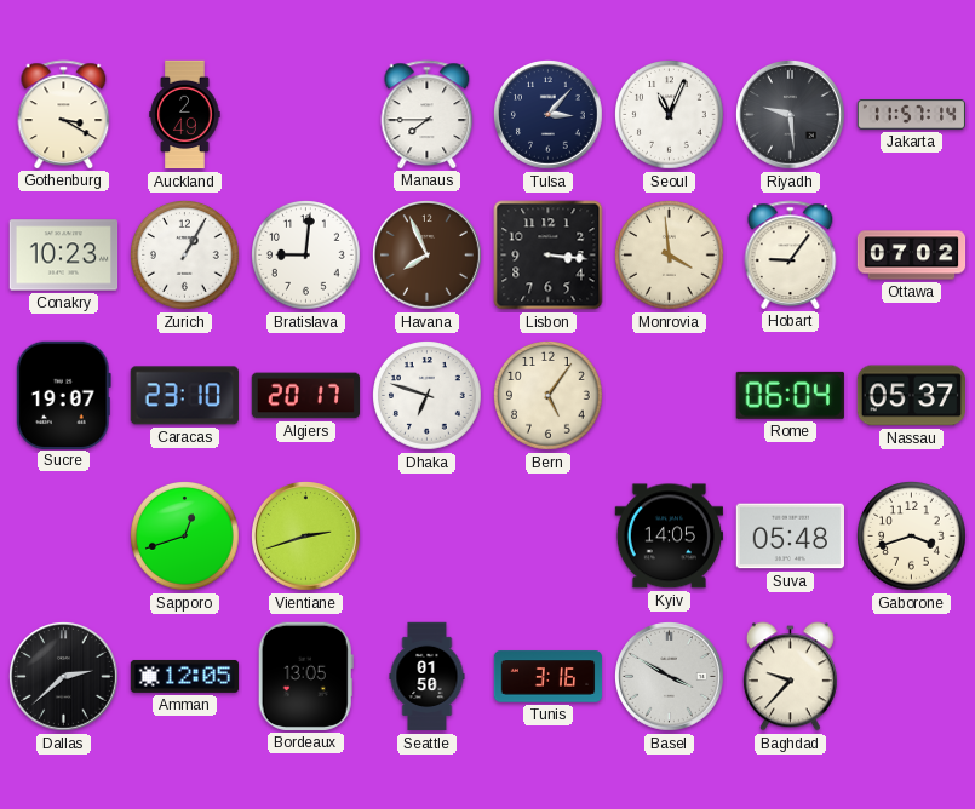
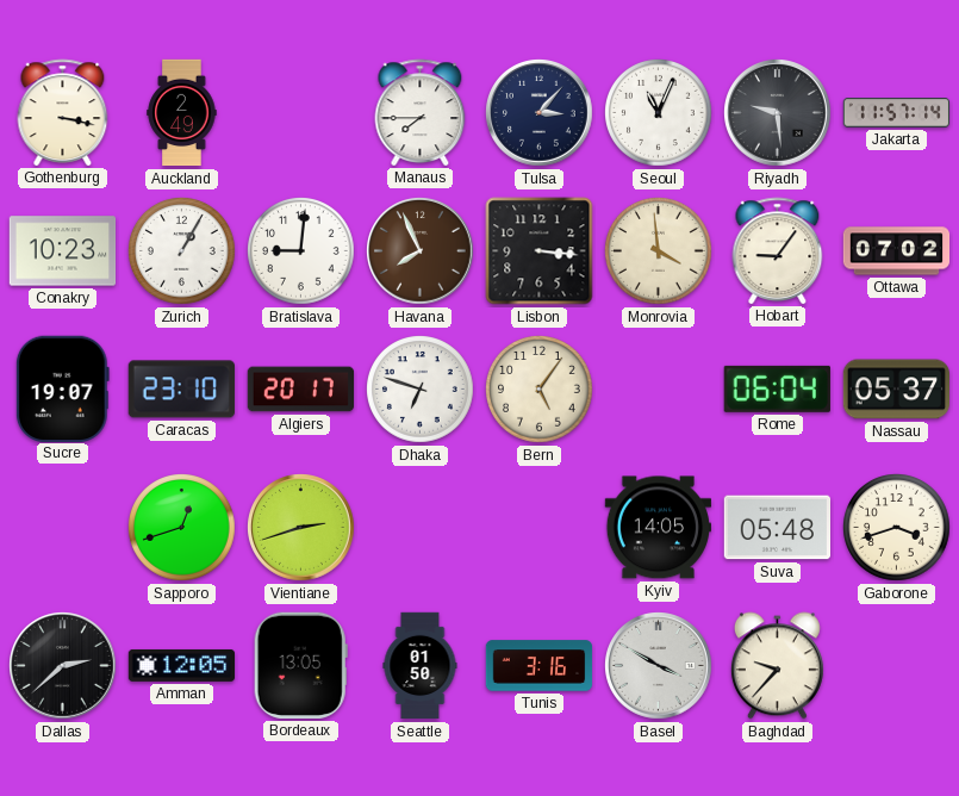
Gothenburg: 3:20 -> 3:17 (63, 112)
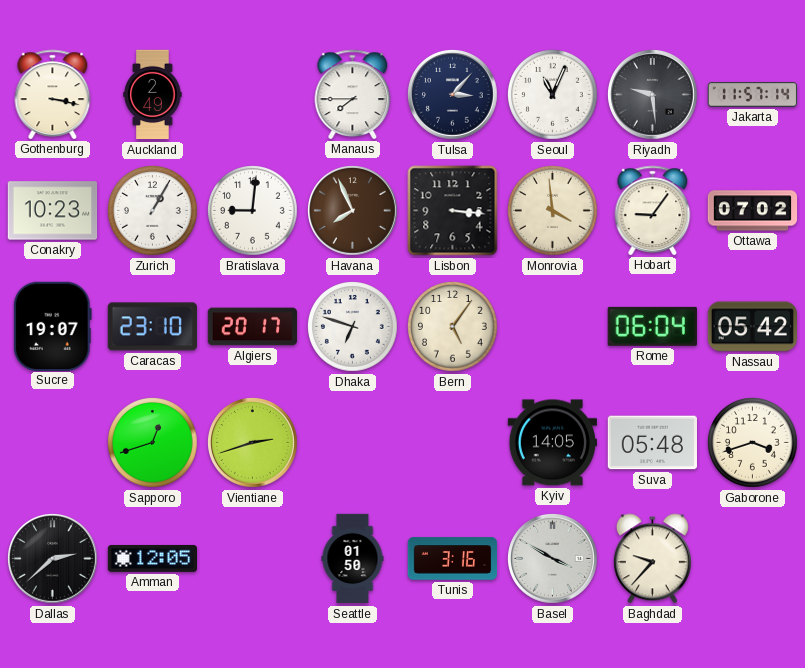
Nassau: 05:37 -> 05:42 (752, 327)
Bordeaux: 13:05 -> none (300, 665)
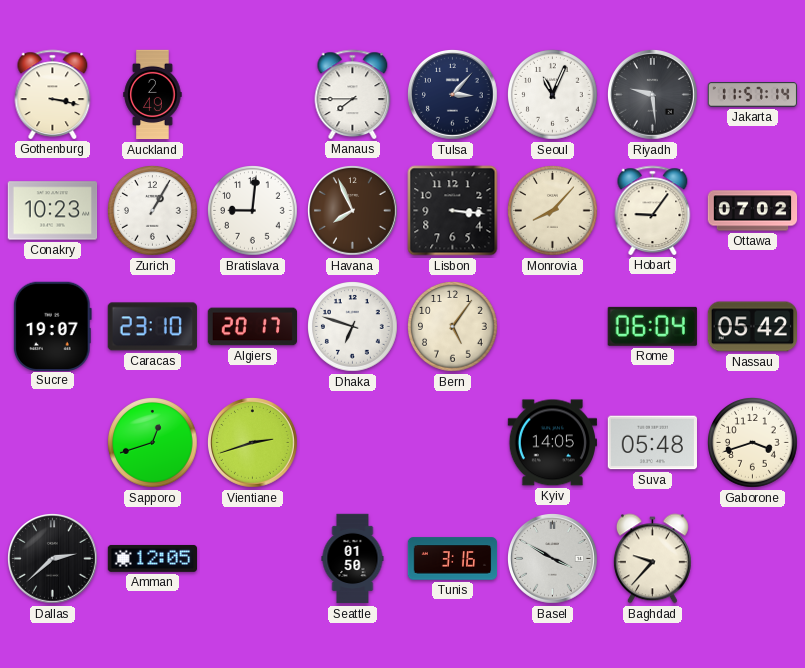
Monrovia: 3:59 -> 8:07 (553, 211)
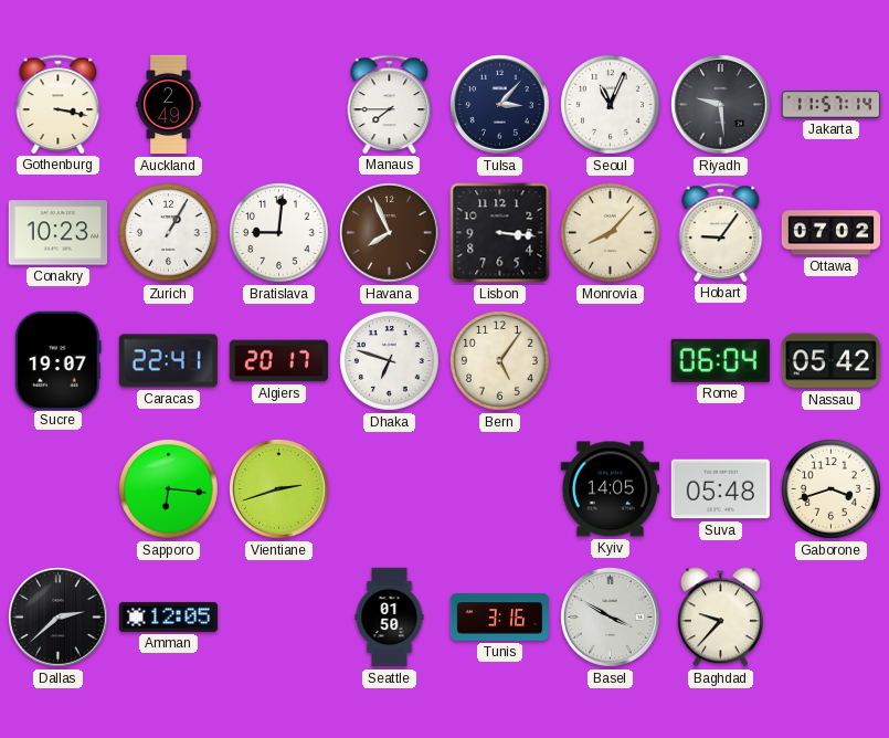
Caracas: 23:10 -> 22:41 (168, 361)
Sapporo: 12:42 -> 6:16 (169, 489)
